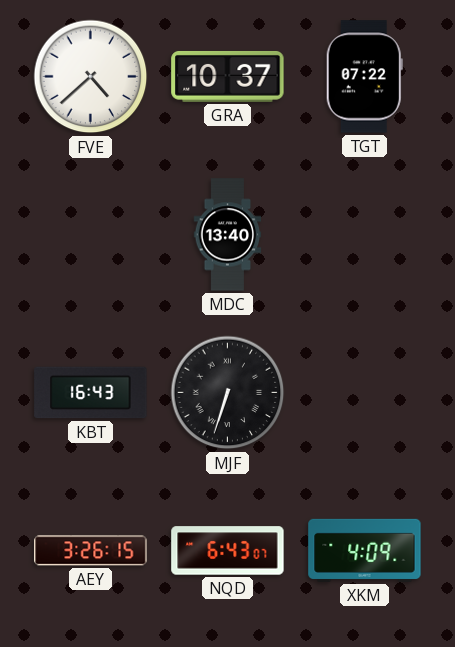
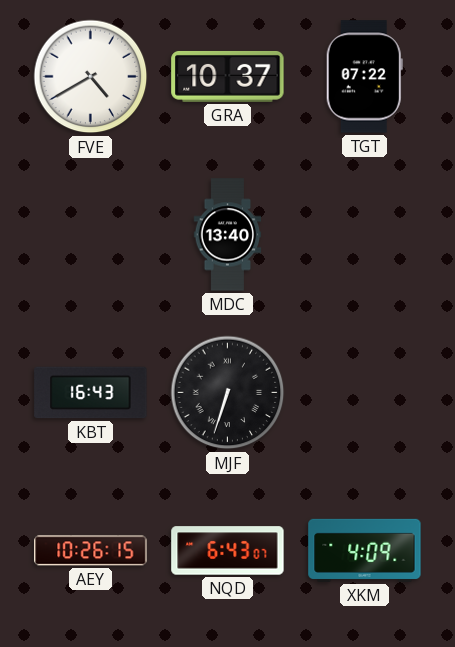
FVE: 4:38 -> 4:40 (91, 77)
AEY: 3:26 -> 10:26 (91, 551)
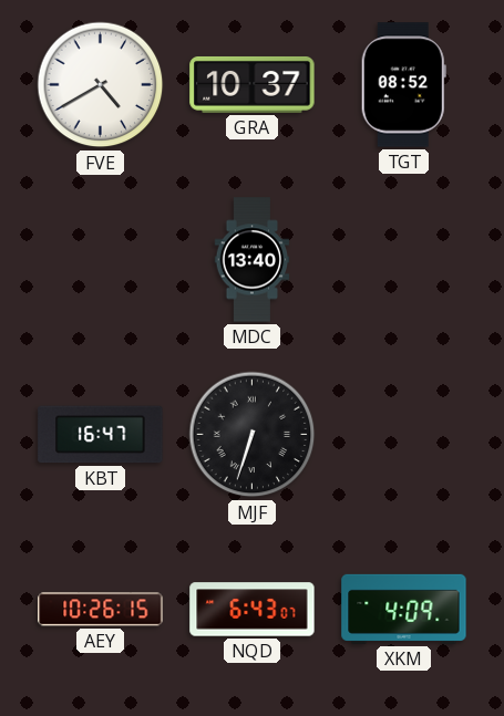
TGT: 07:22 -> 08:52 (403, 85)
KBT: 16:43 -> 16:47 (101, 435)
